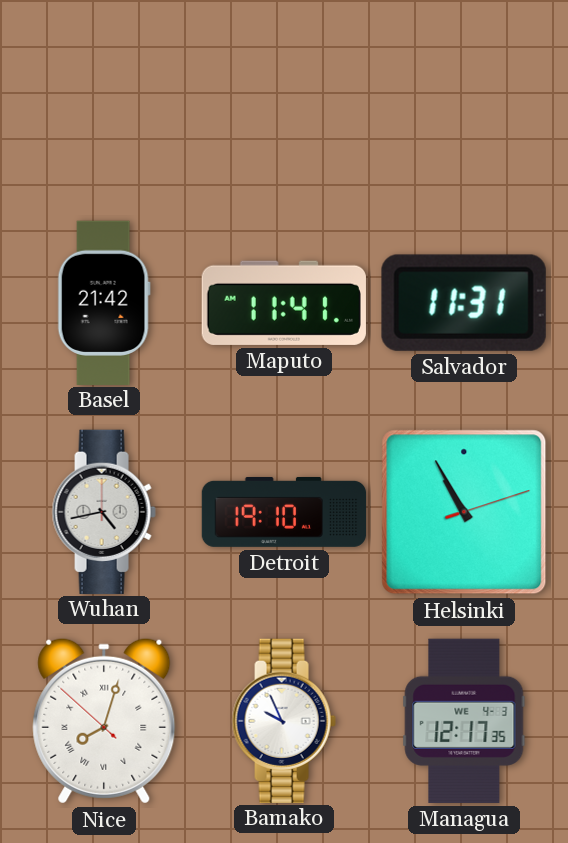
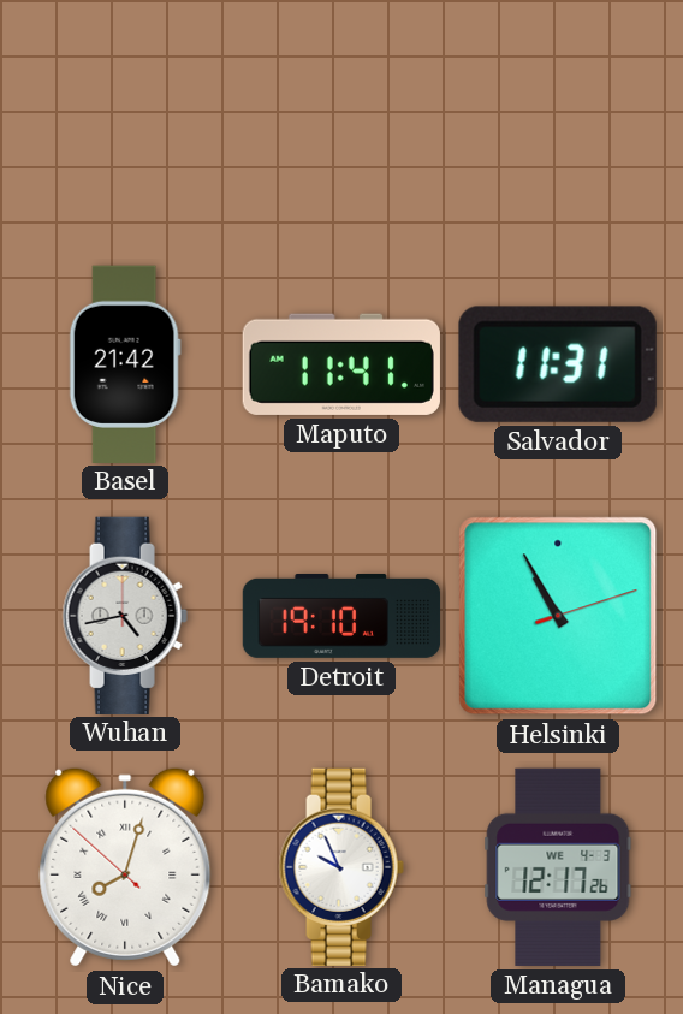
Managua: 12:17:35 -> 12:17:26 (558, 867)
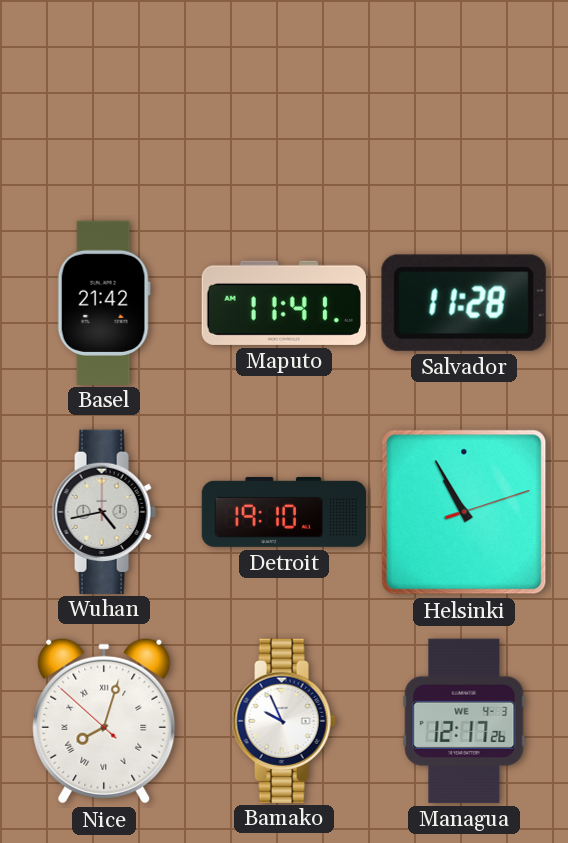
Salvador: 11:31 -> 11:28 (464, 303)
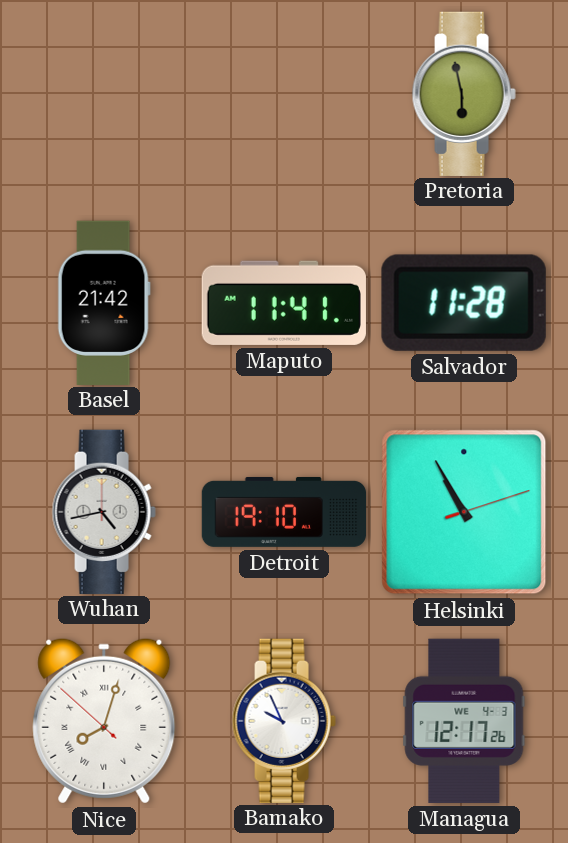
Pretoria: none -> 5:58 (464, 93)
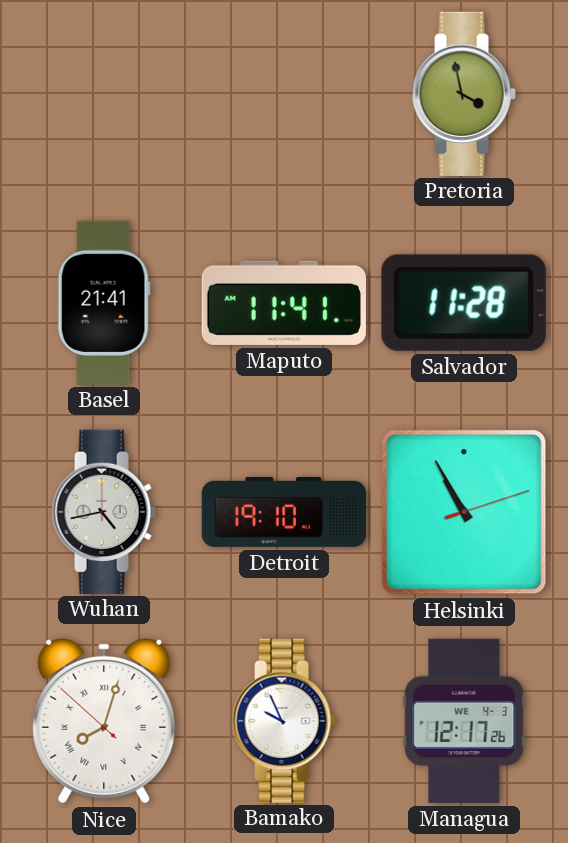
Pretoria: 5:58 -> 3:58 (464, 93)
Basel: 21:42 -> 21:41 (104, 302)
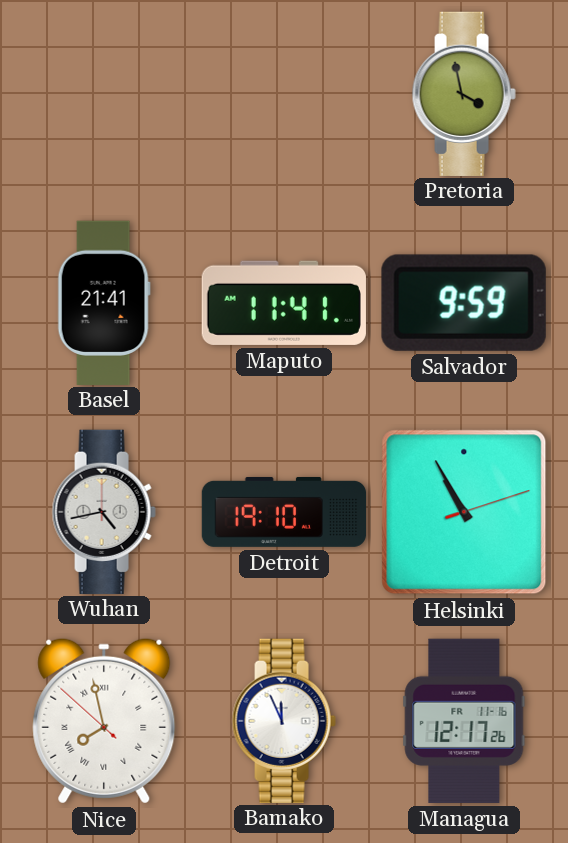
Salvador: 11:28 -> 9:59 (464, 303)
Nice: 8:02 -> 7:57 (104, 721)
Bamako: 9:56 -> 11:56 (284, 720)
Managua date: WE 4-3 -> FR 11-16 (464, 721)
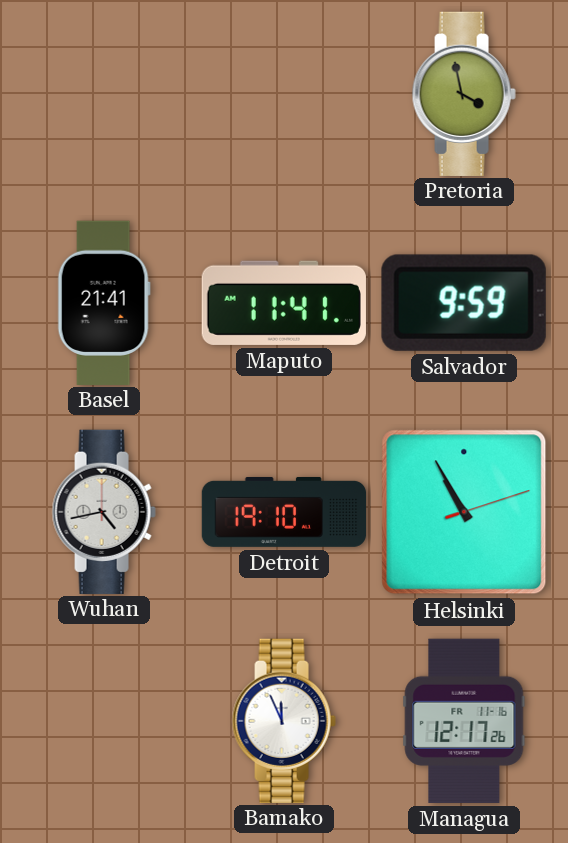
Nice: 7:57 -> none (104, 721)
